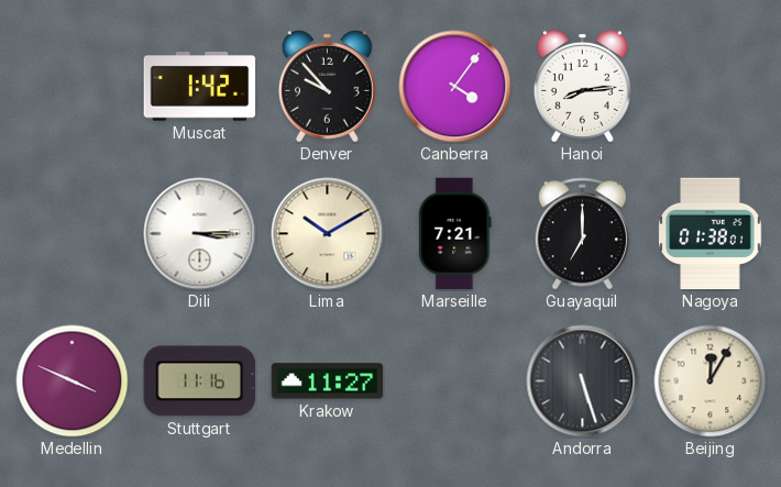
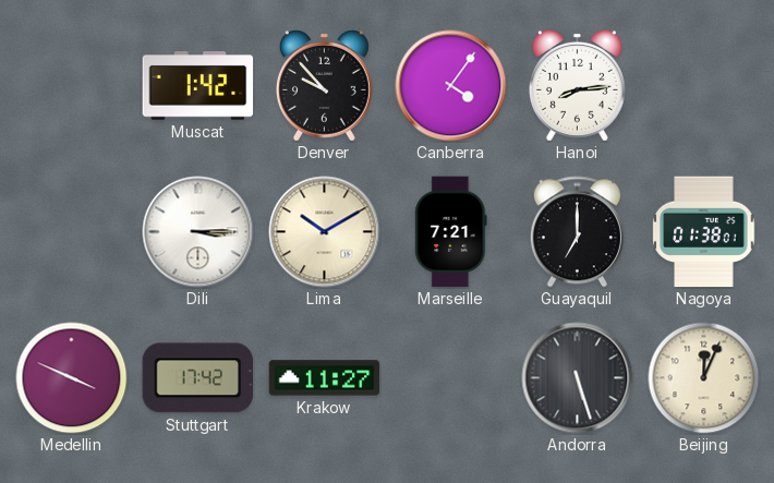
Stuttgart: 11:16 -> 17:42 (198, 378)
Beijing: 12:05 -> 12:04 (704, 378)
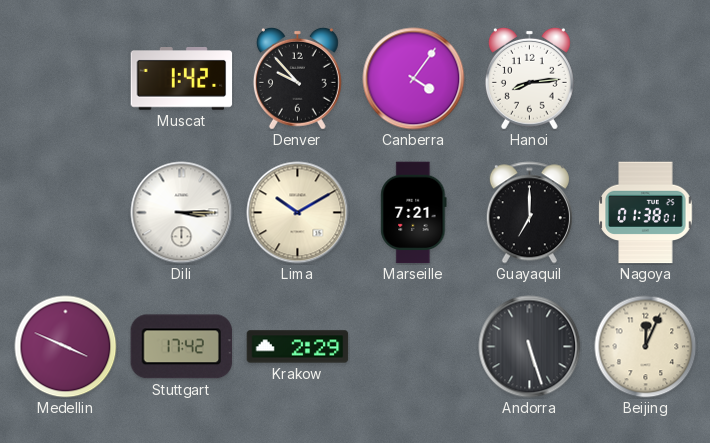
Krakow: 11:27 -> 2:29 (298, 347)
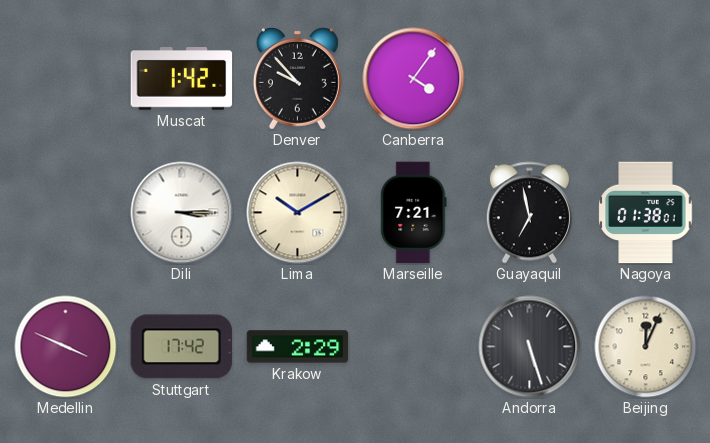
Hanoi: 8:14 -> none (529, 78)
Guayaquil: 7:00 -> 6:58 (529, 213)
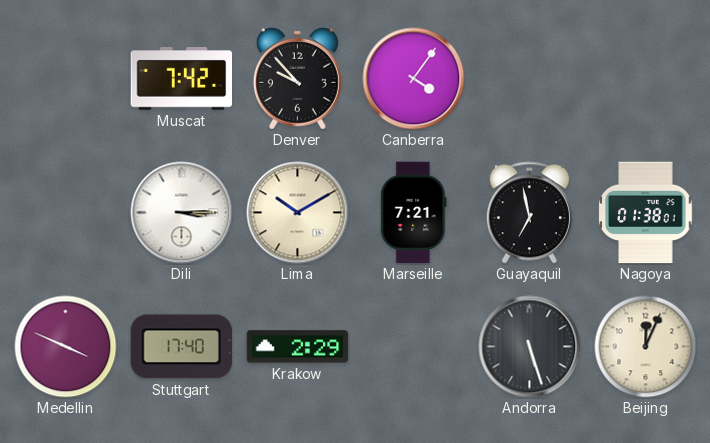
Muscat: 1:42 -> 7:42 (182, 79)
Stuttgart: 17:42 -> 17:40 (182, 347)
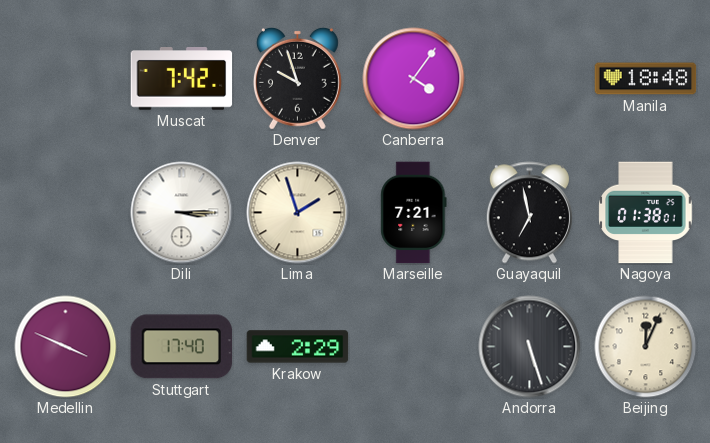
Denver: 9:53 -> 9:57 (297, 78)
Manila: none -> 18:48 (646, 79)
Lima: 10:10 -> 1:57 (298, 213)
